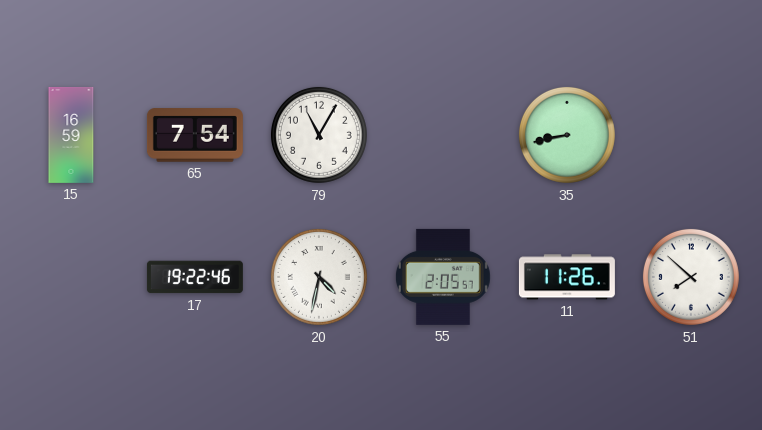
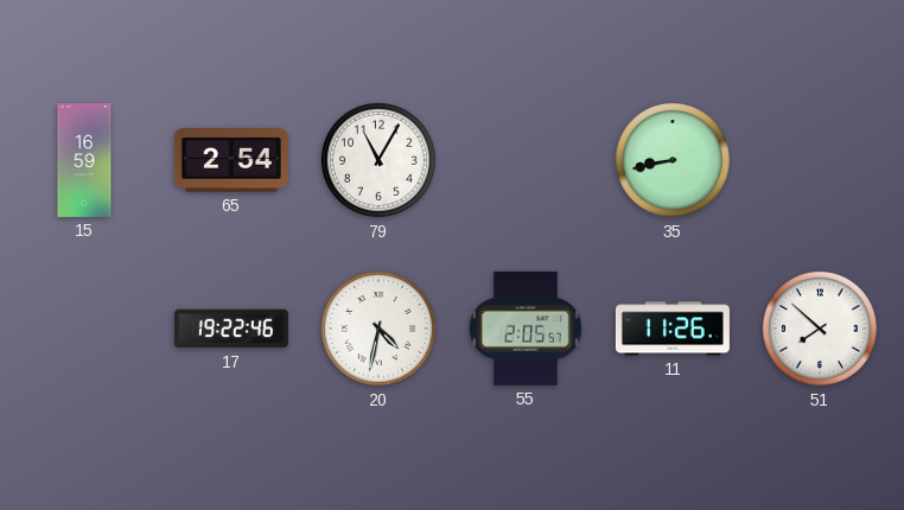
65: 7:54 -> 2:54 (231, 160)
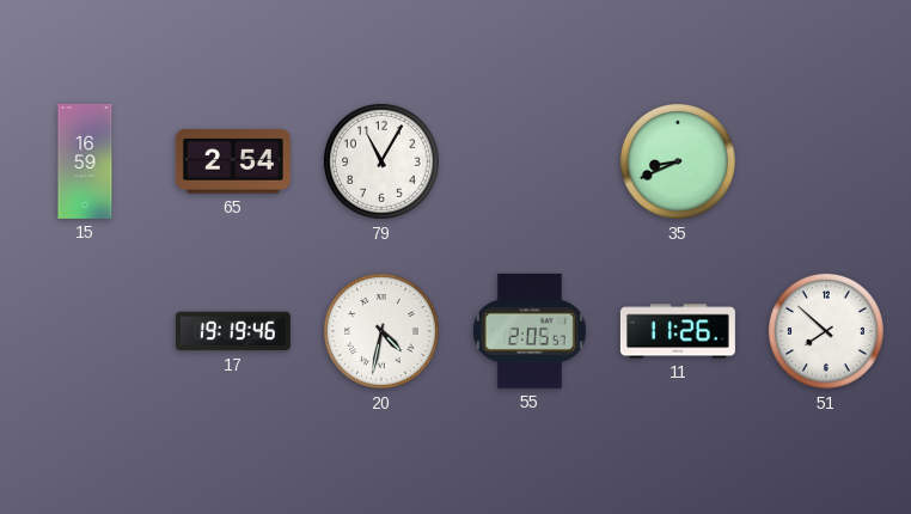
35: 8:43 -> 8:41 (678, 161)
17: 19:22 -> 19:19 (233, 331)
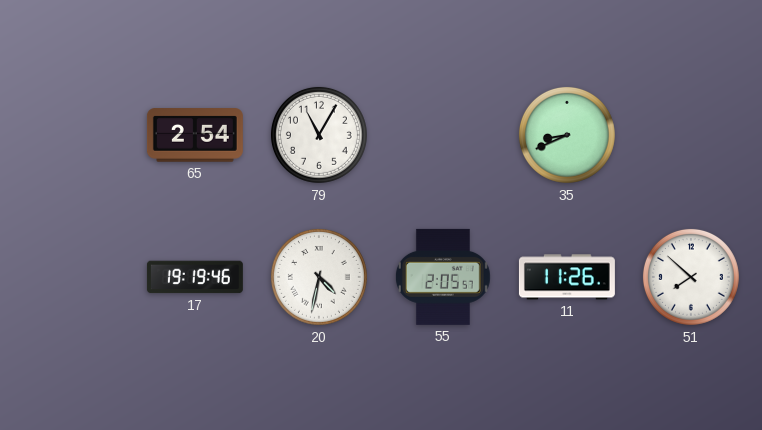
15: 16:59 -> none (85, 161)
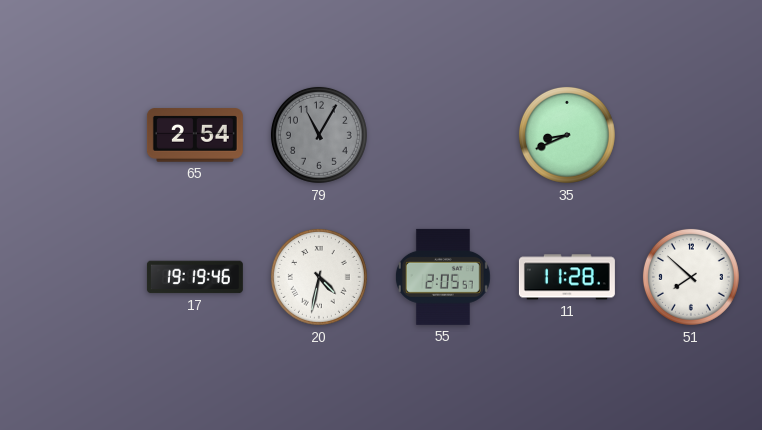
79 dial: white -> grey (319, 135)
11: 11:26 -> 11:28 (567, 277)
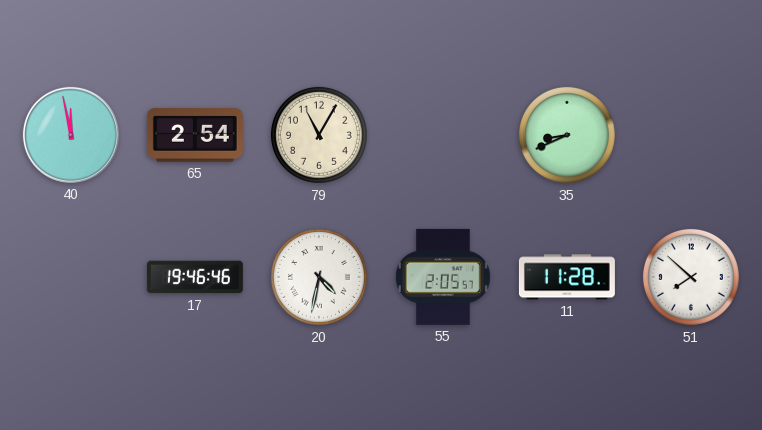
40: none -> 11:58 (71, 135)
79 dial: grey -> cream (319, 135)
17: 19:19 -> 19:46 (195, 277)
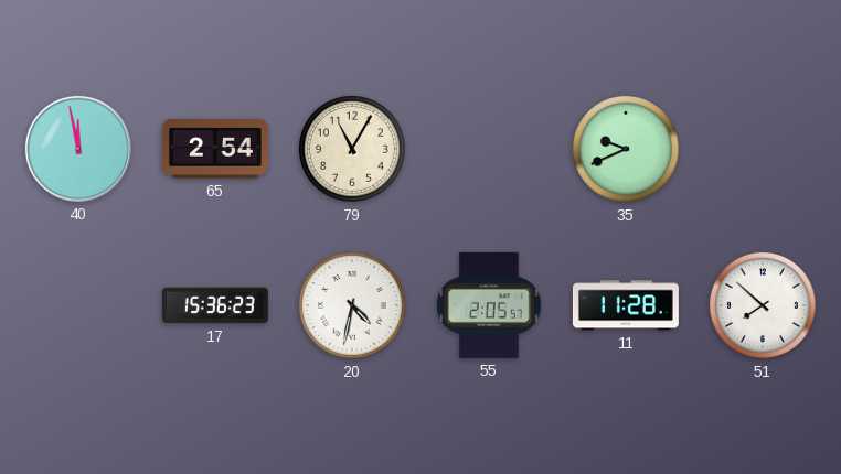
35: 8:41 -> 9:41 (626, 149)
17: 19:46 -> 15:36 (215, 305)
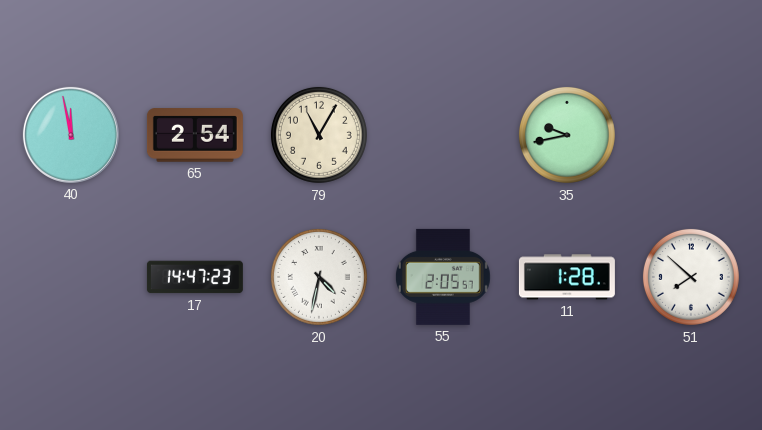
35: 9:41 -> 9:43 (567, 135)
17: 15:36 -> 14:47 (195, 277)
11: 11:28 -> 1:28 (567, 277)
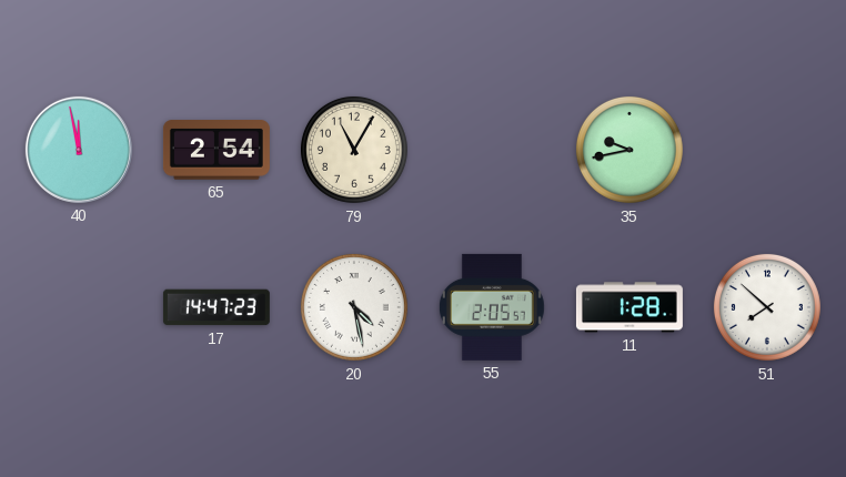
20: 4:32 -> 4:28 (354, 307)
